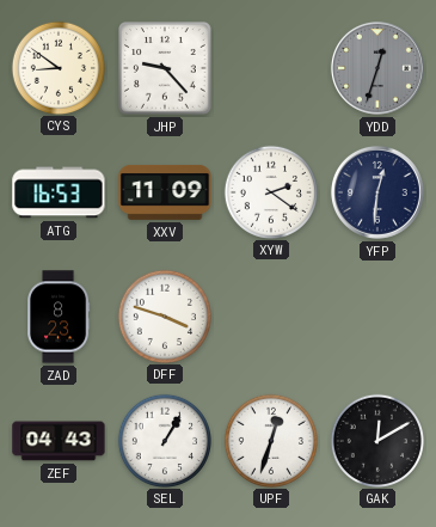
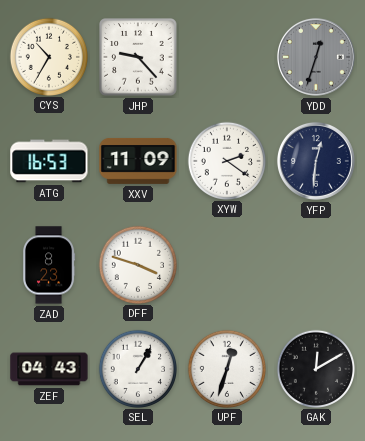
CYS: 8:51 -> 10:35 (48, 56)
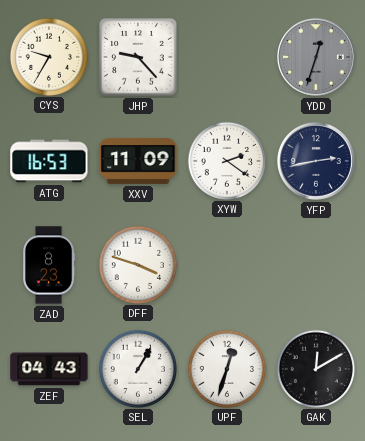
CYS: 10:35 -> 9:35 (48, 56)
YFP: 12:31 -> 2:43 (316, 161)
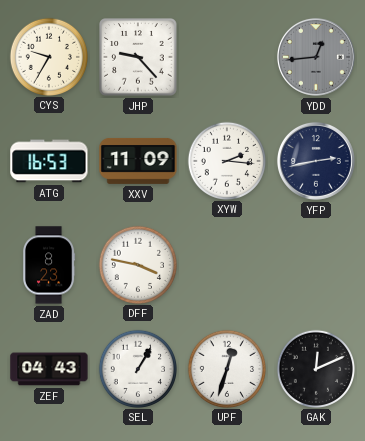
YDD: 12:33 -> 12:44 (316, 57)
XYW: 2:21 -> 2:16 (226, 160)
DFF: 3:48 -> 3:47 (137, 264)
GAK: 12:10 -> 12:11 (315, 368)
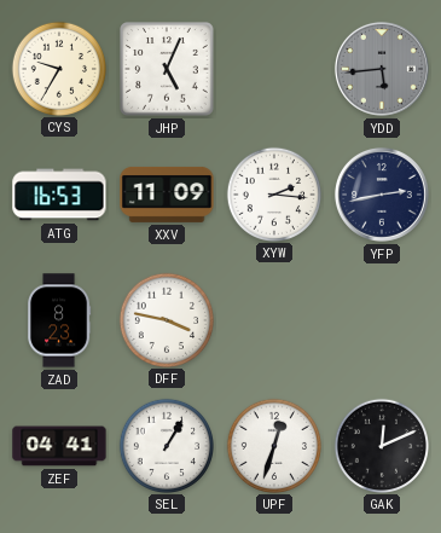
JHP: 9:23 -> 5:04 (167, 69)
YDD: 12:44 -> 5:44 (382, 69)
ZEF: 04:43 -> 04:41 (59, 446)
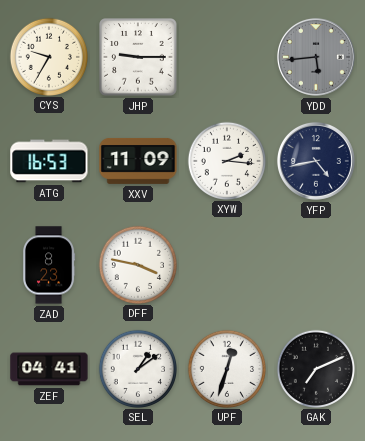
JHP: 5:04 -> 9:15 (138, 57)
YFP: 2:43 -> 4:43 (316, 161)
SEL: 1:05 -> 1:09 (137, 368)
GAK: 12:11 -> 7:11 (315, 368)
